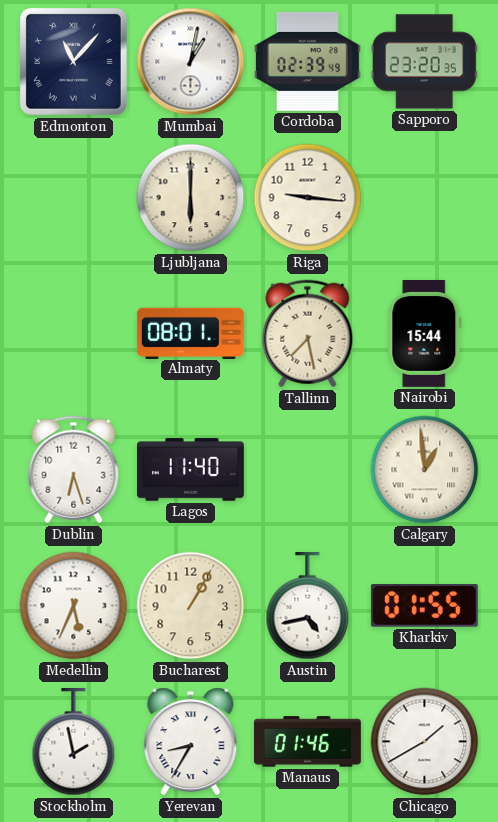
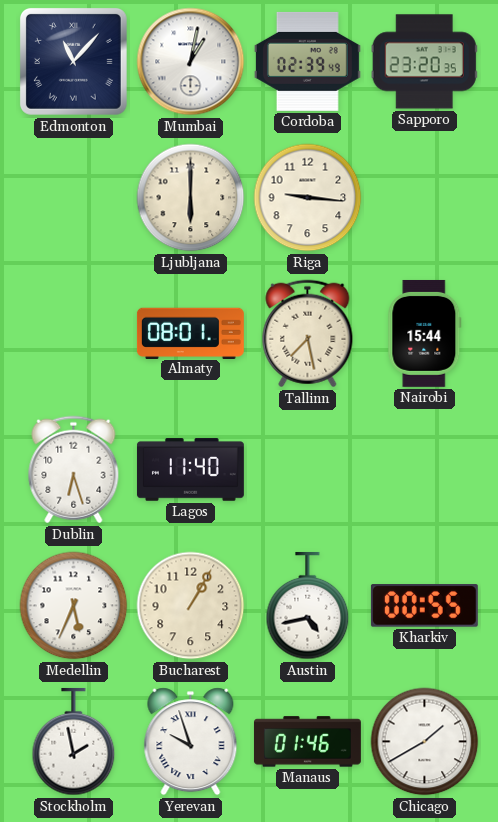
Calgary: 12:59 -> none (425, 470)
Kharkiv: 01:55 -> 00:55 (424, 606)
Yerevan: 8:35 -> 9:57 (191, 742)
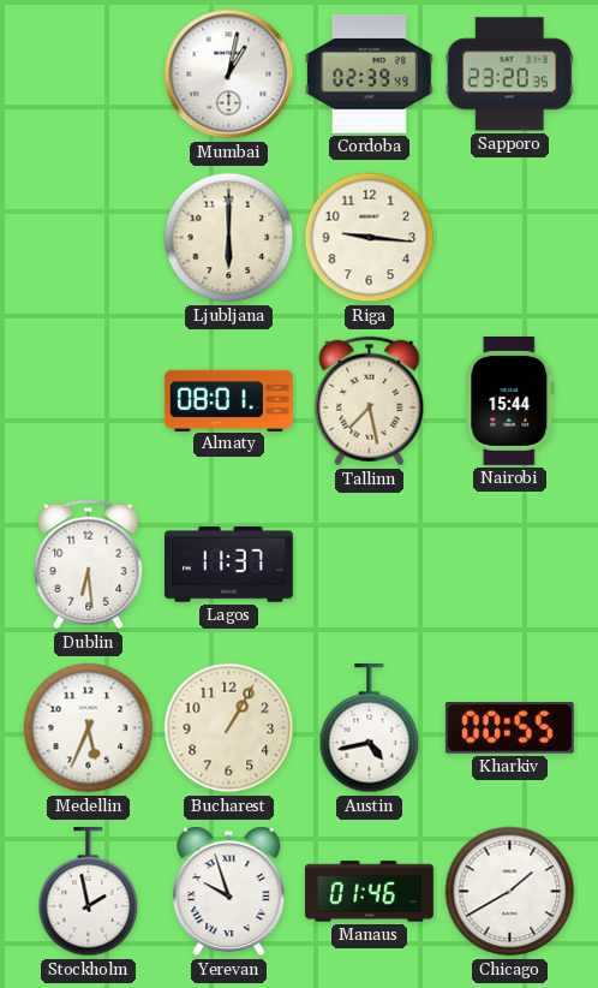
Edmonton: 11:07 -> none (73, 61)
Dublin: 6:27 -> 6:29 (89, 565)
Lagos: 11:40 -> 11:37 (228, 565)
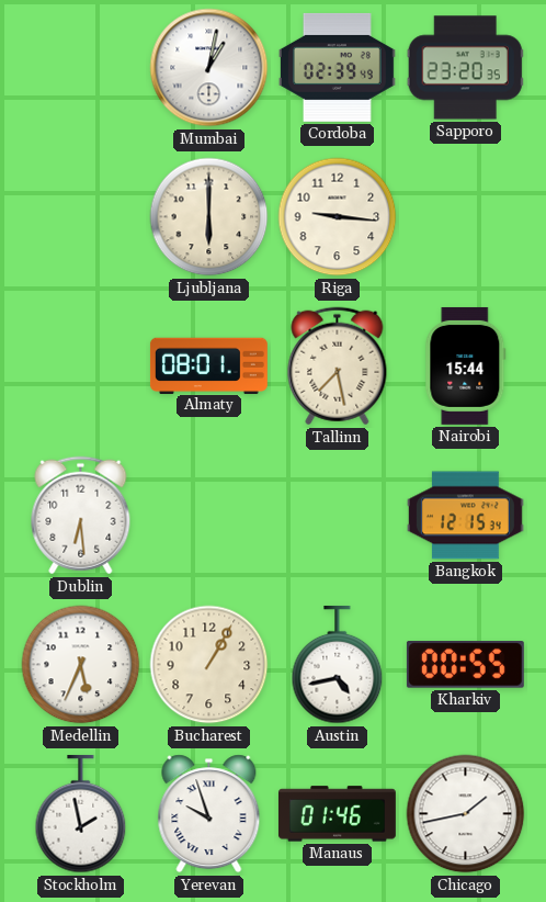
Lagos: 11:37 -> none (228, 565)
Bangkok: none -> 12:15 (465, 516)
Chicago: 1:40 -> 1:43 (466, 814)
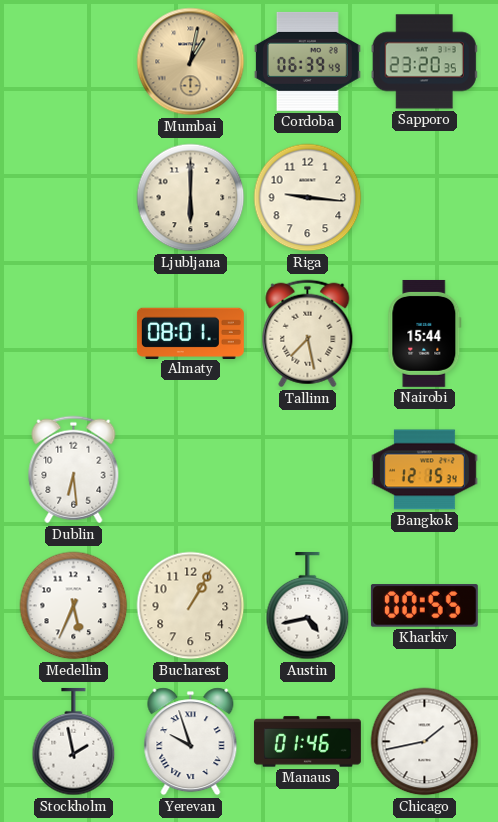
Mumbai dial: white -> champagne (191, 62)
Cordoba: 02:39 -> 06:39 (307, 61)
